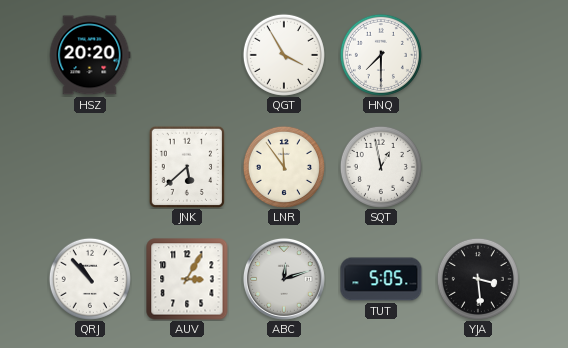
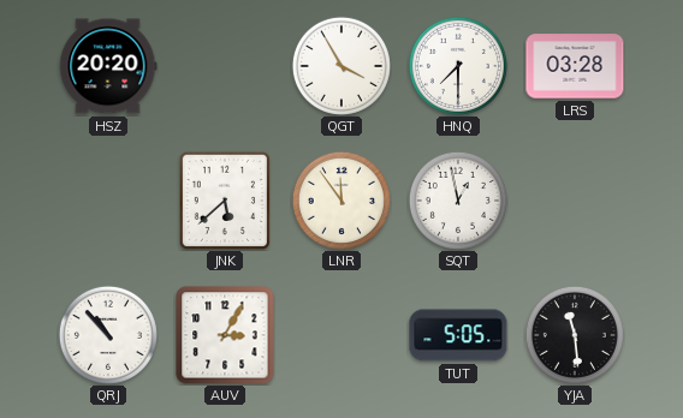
LRS: none -> 03:28 (575, 66)
ABC: 12:12 -> none (284, 279)
YJA: 3:29 -> 11:29 (575, 335)
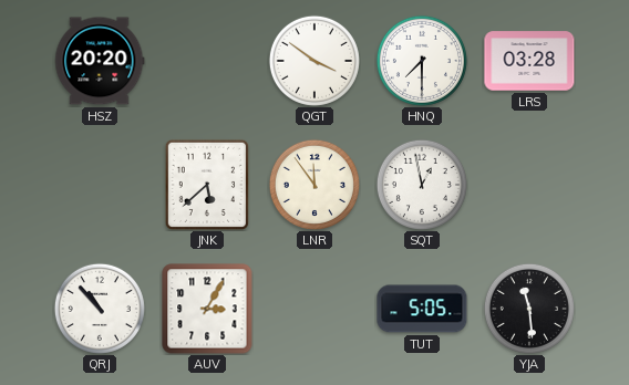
QGT: 3:55 -> 3:51 (314, 61)
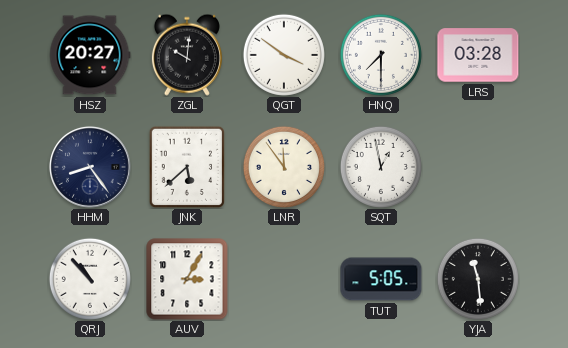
HSZ: 20:20 -> 20:27 (90, 55)
ZGL: none -> 10:01 (187, 55)
HHM: none -> 8:24 (90, 167)
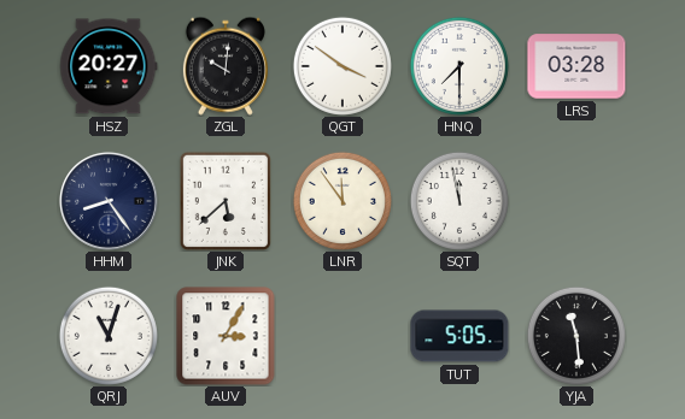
SQT: 12:58 -> 11:58 (459, 201)
QRJ: 10:53 -> 11:03 (109, 336)
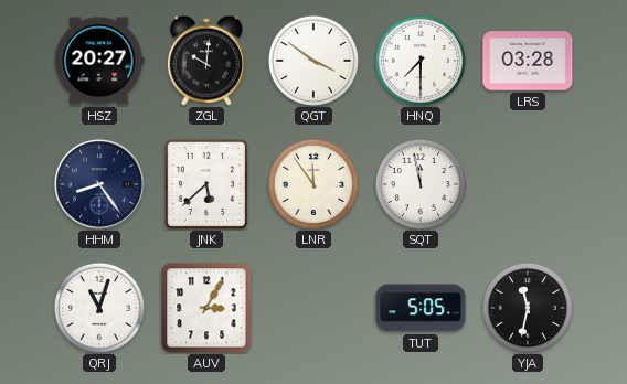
YJA: 11:29 -> 11:32 (528, 308)
